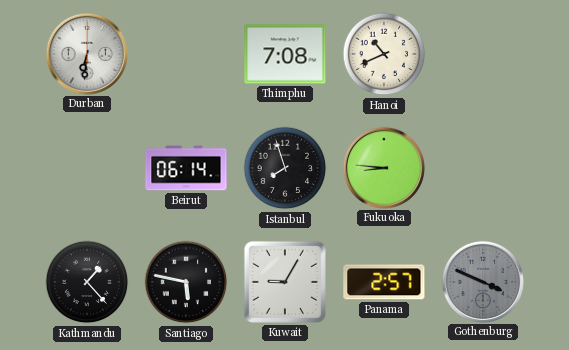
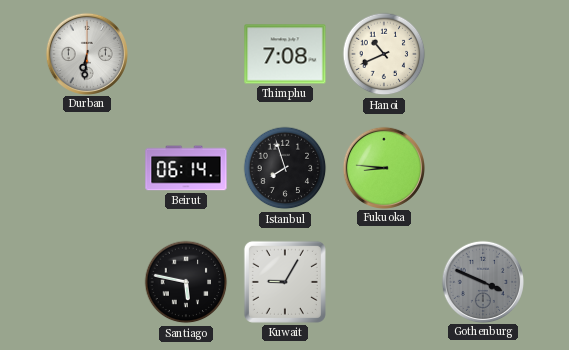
Kathmandu: 1:23 -> none (87, 282)
Panama: 2:57 -> none (384, 282)
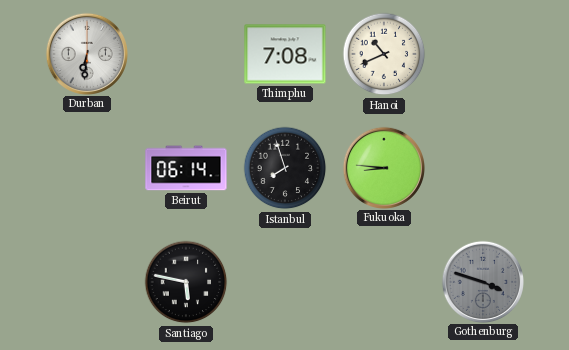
Kuwait: 9:05 -> none (285, 282)
Gothenburg: 3:49 -> 3:48 (482, 281)
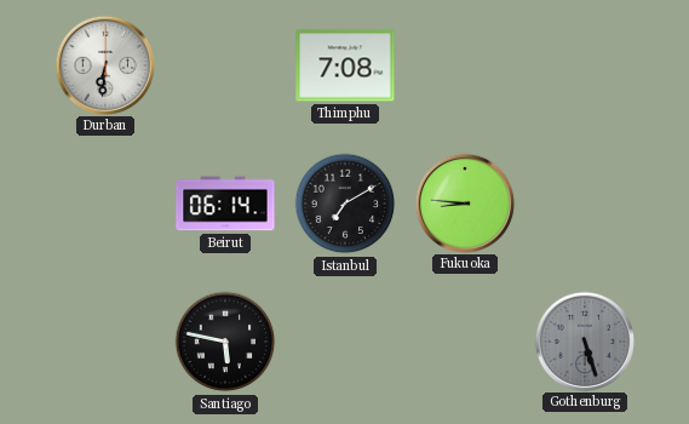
Hanoi: 10:41 -> none (384, 54)
Istanbul: 7:57 -> 7:10 (345, 204)
Gothenburg: 3:48 -> 5:27 (584, 340)
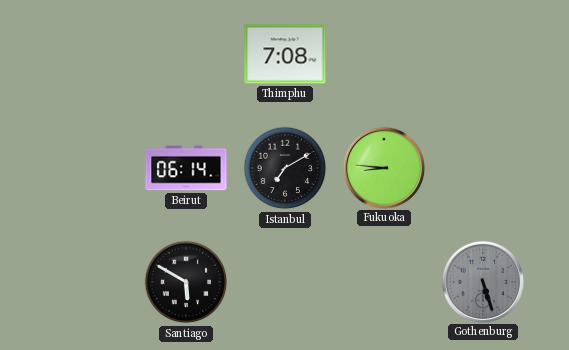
Durban: 6:31 -> none (104, 64)
Santiago: 5:47 -> 5:50 (186, 282)
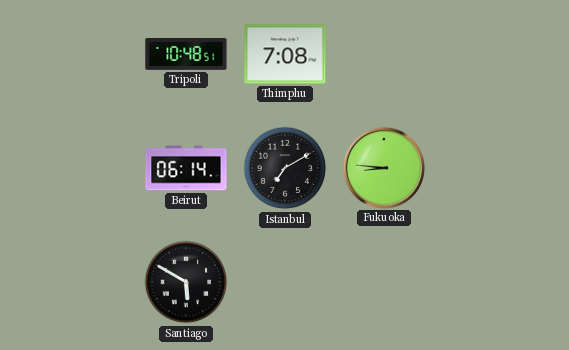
Tripoli: none -> 10:48 (186, 54)
Gothenburg: 5:27 -> none (482, 281)
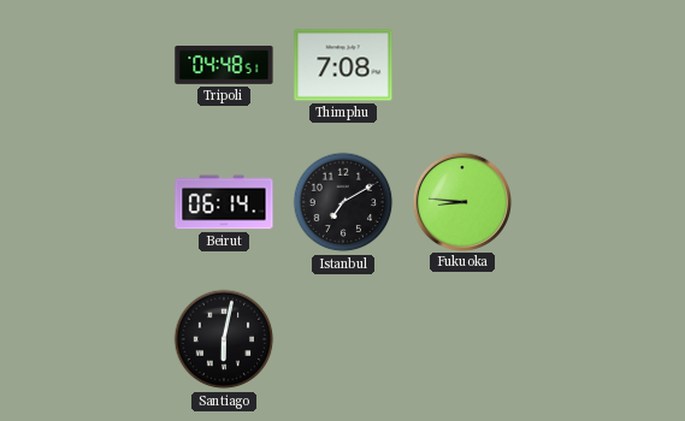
Tripoli: 10:48 -> 04:48 (224, 65)
Santiago: 5:50 -> 6:02 (224, 339)
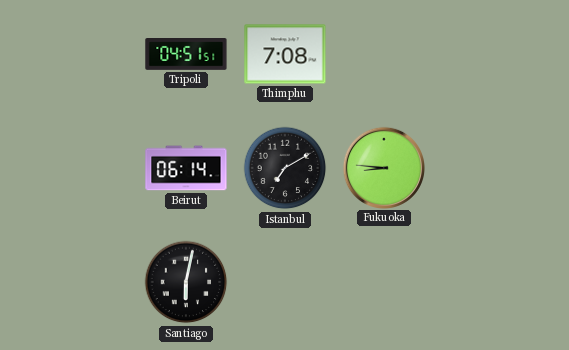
Tripoli: 04:48 -> 04:51 (186, 54)
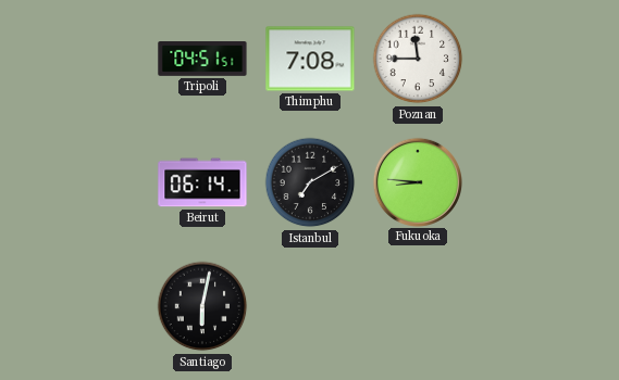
Poznan: none -> 11:45 (418, 59)
